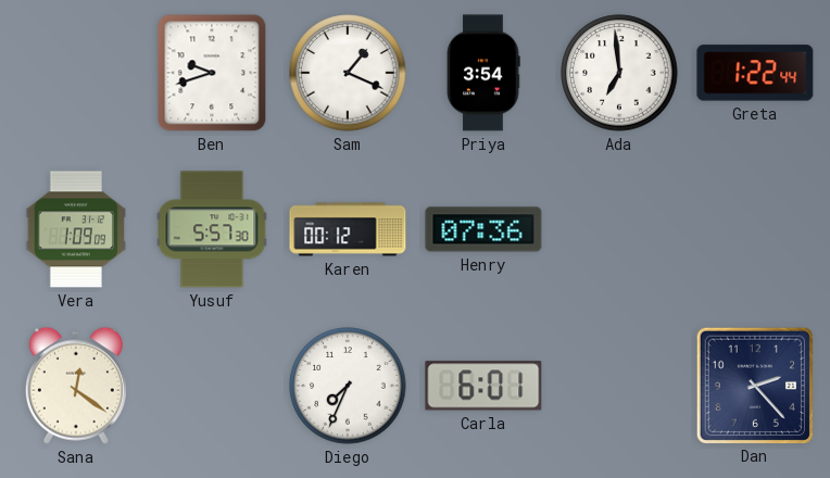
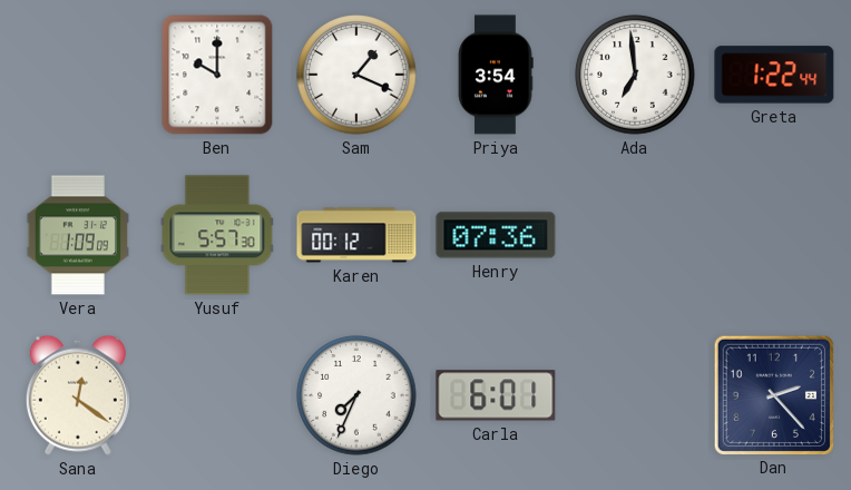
Ben: 9:42 -> 10:00 (217, 75)
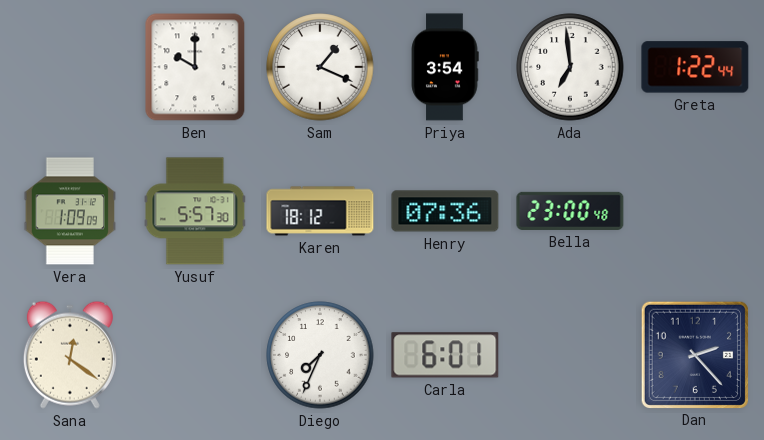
Karen: 00:12 -> 18:12 (320, 211)
Bella: none -> 23:00 (570, 211)
